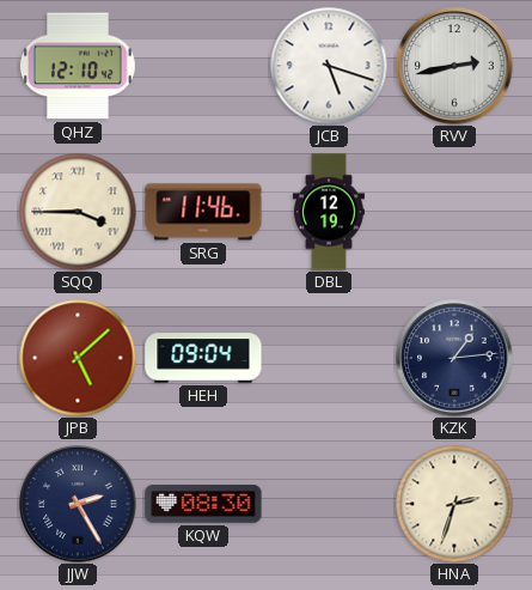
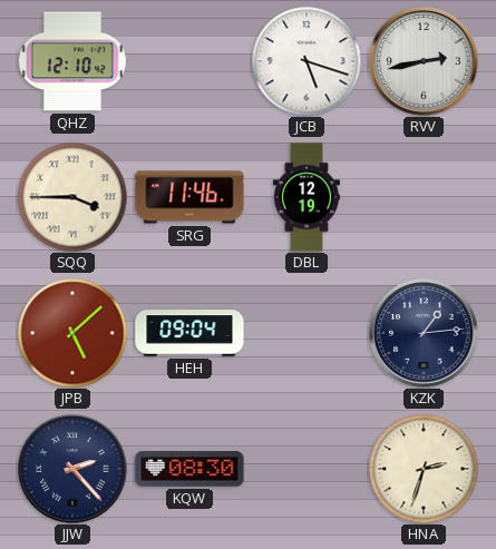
JJW: 2:25 -> 2:23 (72, 469)
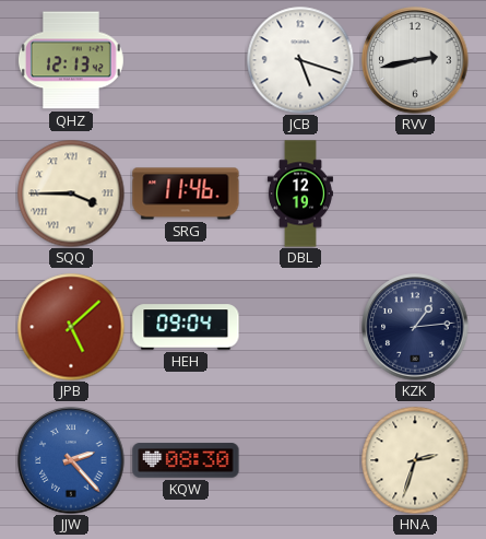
QHZ: 12:10 -> 12:13 (71, 60)
JJW dial: navy -> blue (71, 460)
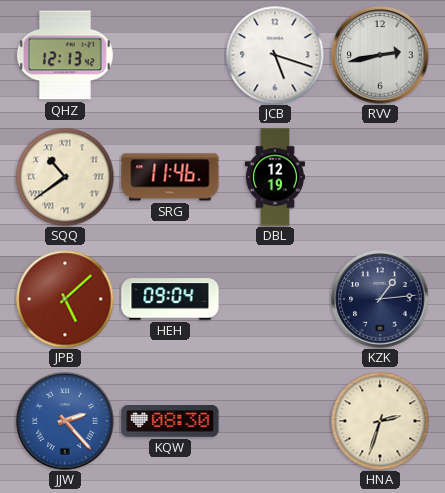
SQQ: 3:45 -> 10:39 (65, 177)
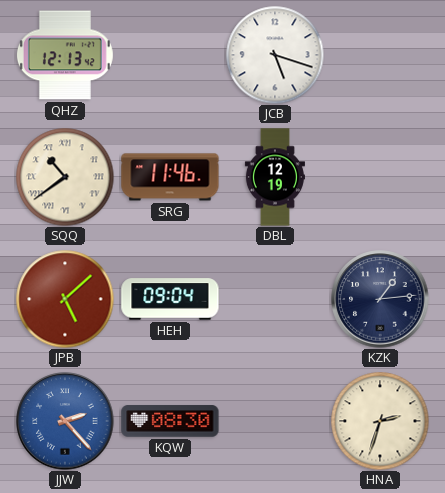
RVV: 2:43 -> none (380, 55)
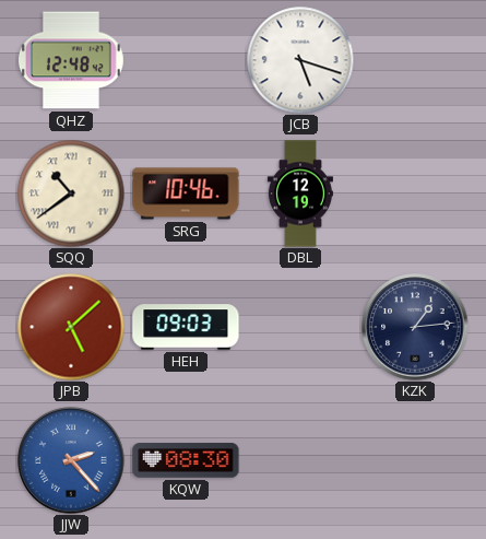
QHZ: 12:13 -> 12:48 (71, 60)
SRG: 11:46 -> 10:46 (186, 194)
HEH: 09:04 -> 09:03 (186, 327)
HNA: 2:33 -> none (380, 421)
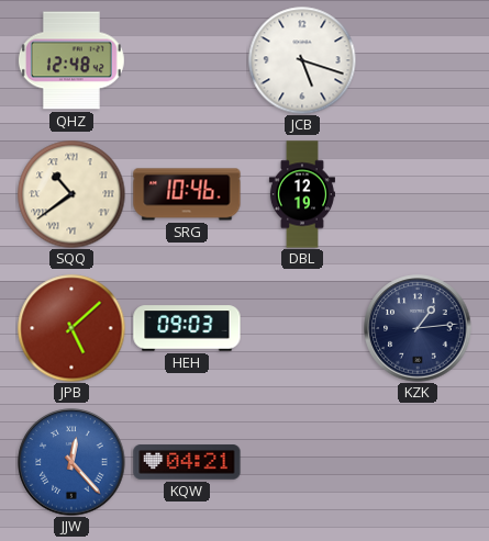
JJW: 2:23 -> 12:23 (71, 462)
KQW: 08:30 -> 04:21 (187, 462)
